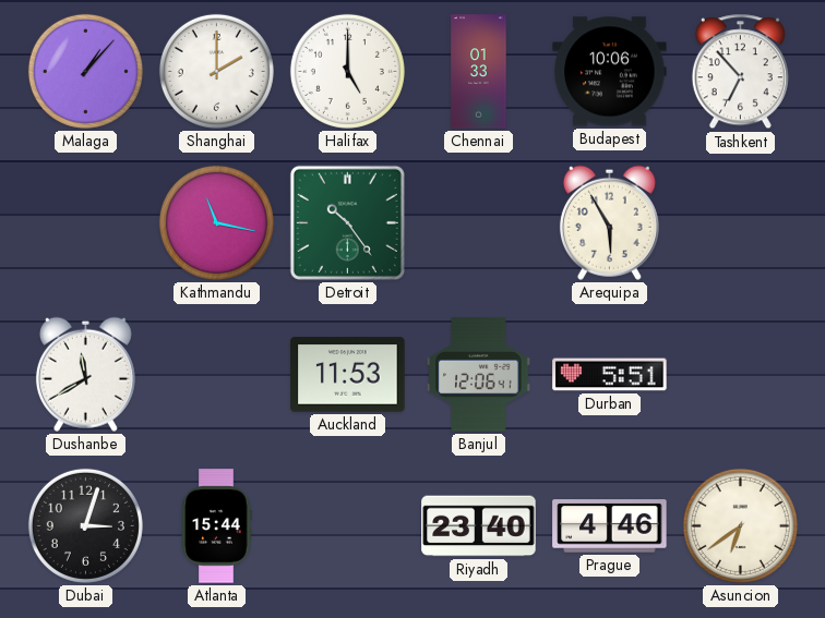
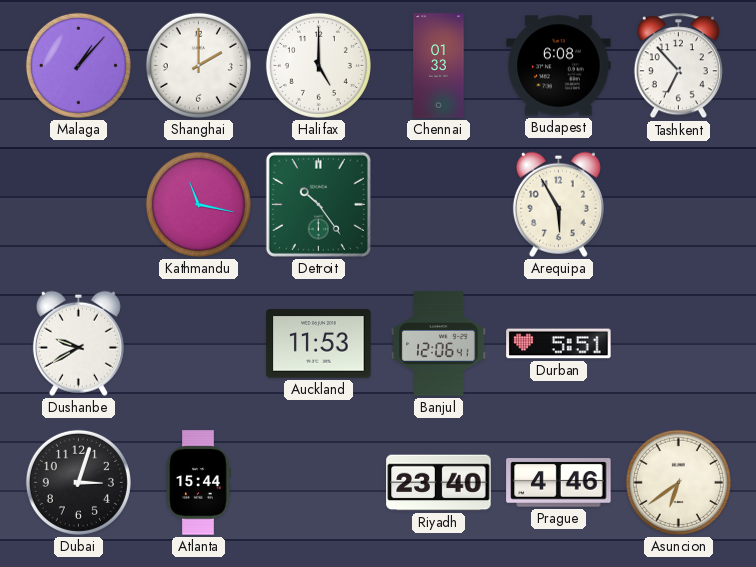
Budapest: 10:06 -> 6:08 (559, 66)
Dushanbe: 11:40 -> 9:40 (78, 343)
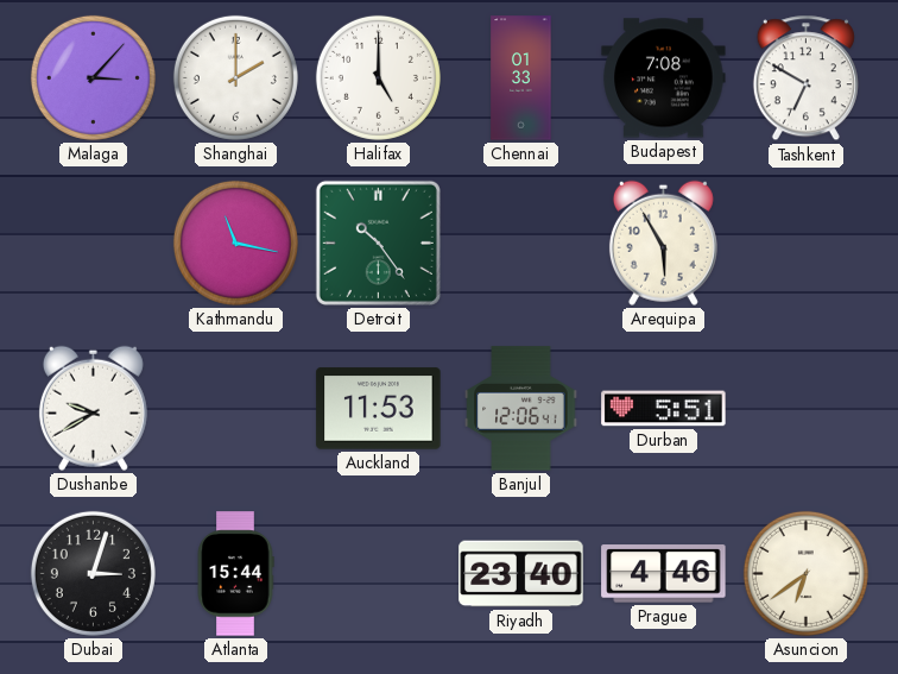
Malaga: 1:07 -> 3:07 (93, 77)
Budapest: 6:08 -> 7:08 (664, 78)
Tashkent: 6:53 -> 6:50 (805, 78)
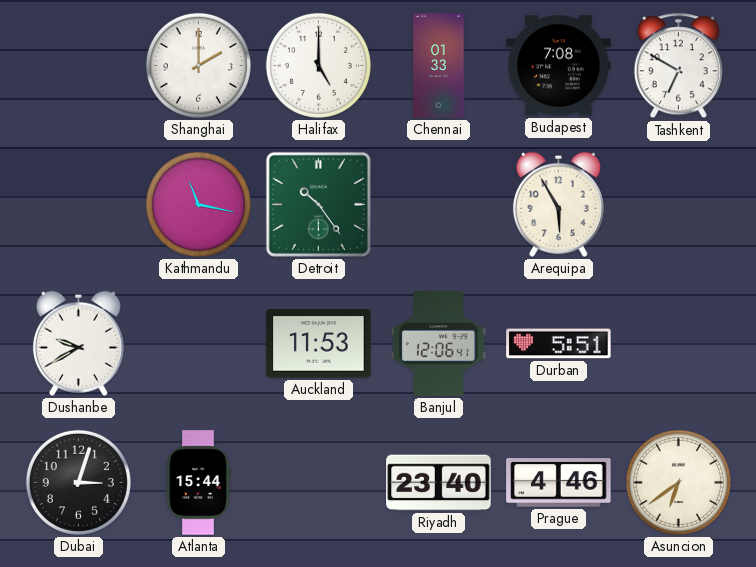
Malaga: 3:07 -> none (93, 77)
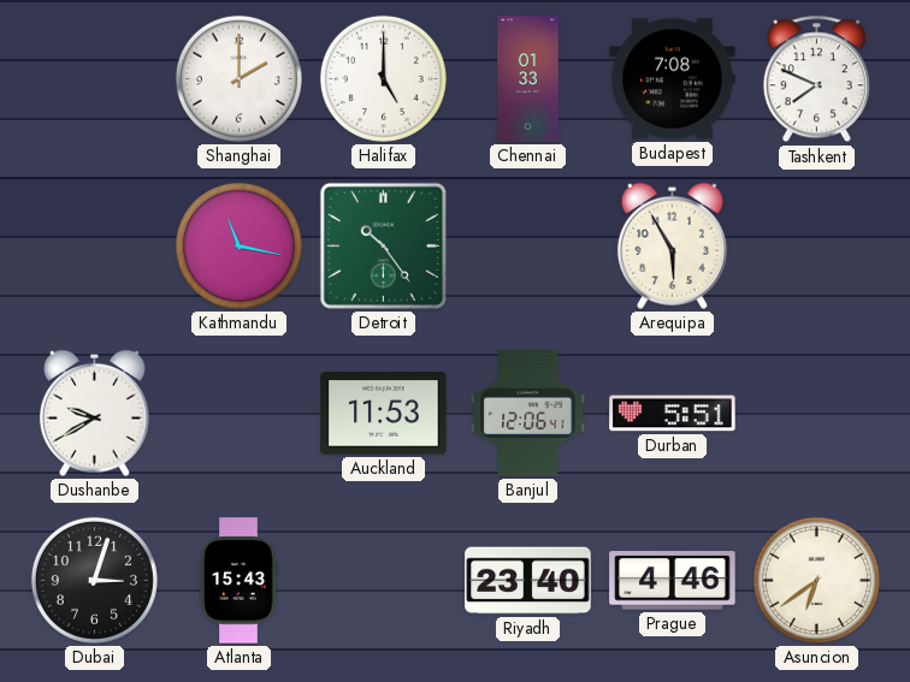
Tashkent: 6:50 -> 7:49 (816, 79)
Atlanta: 15:44 -> 15:43 (238, 581)
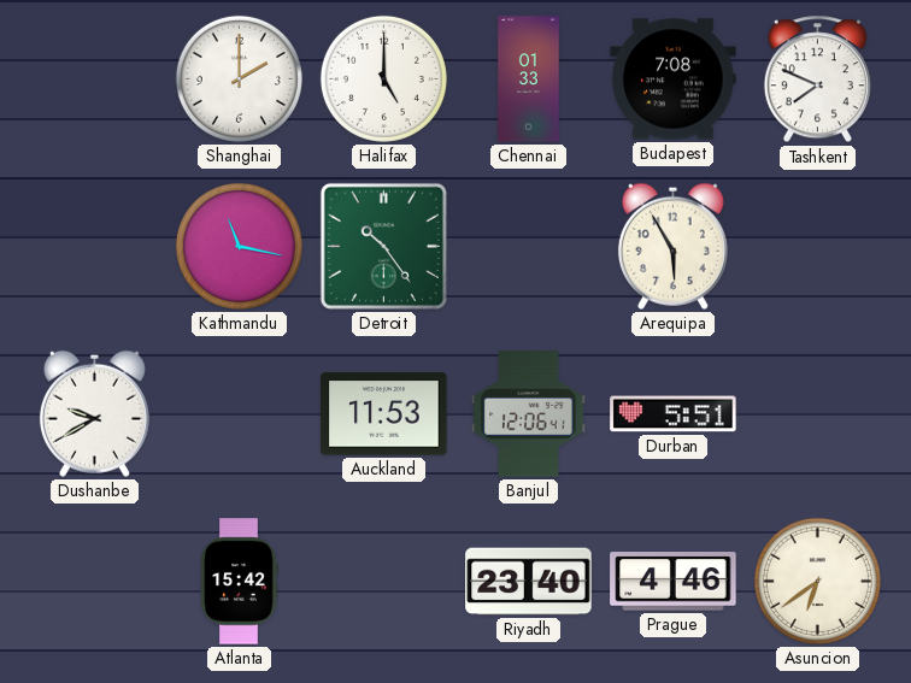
Dubai: 3:03 -> none (94, 580)
Atlanta: 15:43 -> 15:42 (239, 582)
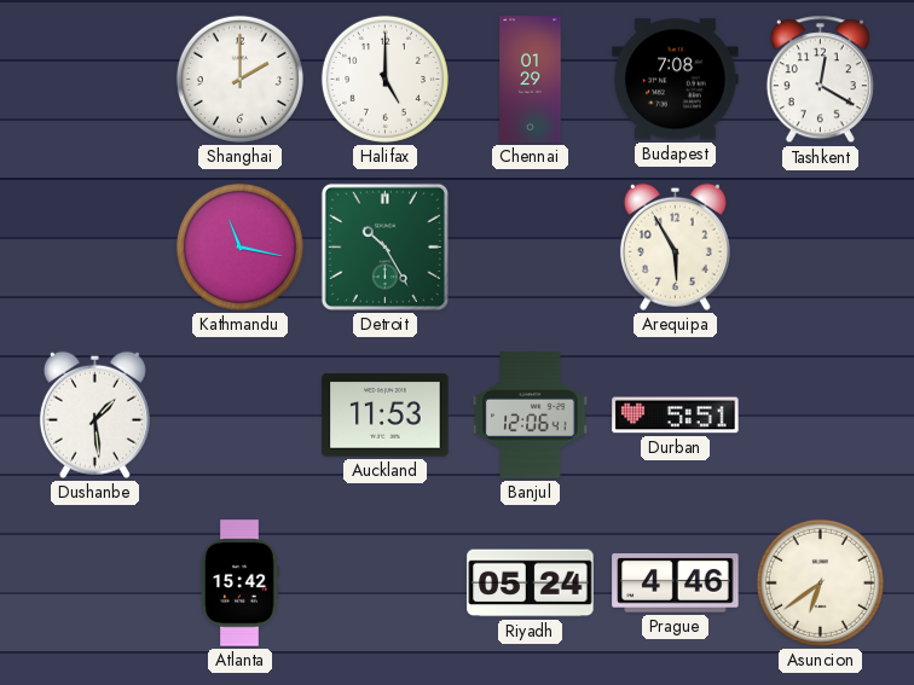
Chennai: 01:33 -> 01:29 (531, 80)
Tashkent: 7:49 -> 12:20 (820, 80)
Detroit: 10:24 -> 10:25 (384, 246)
Dushanbe: 9:40 -> 1:29 (94, 414)
Riyadh: 23:40 -> 05:24 (531, 584)
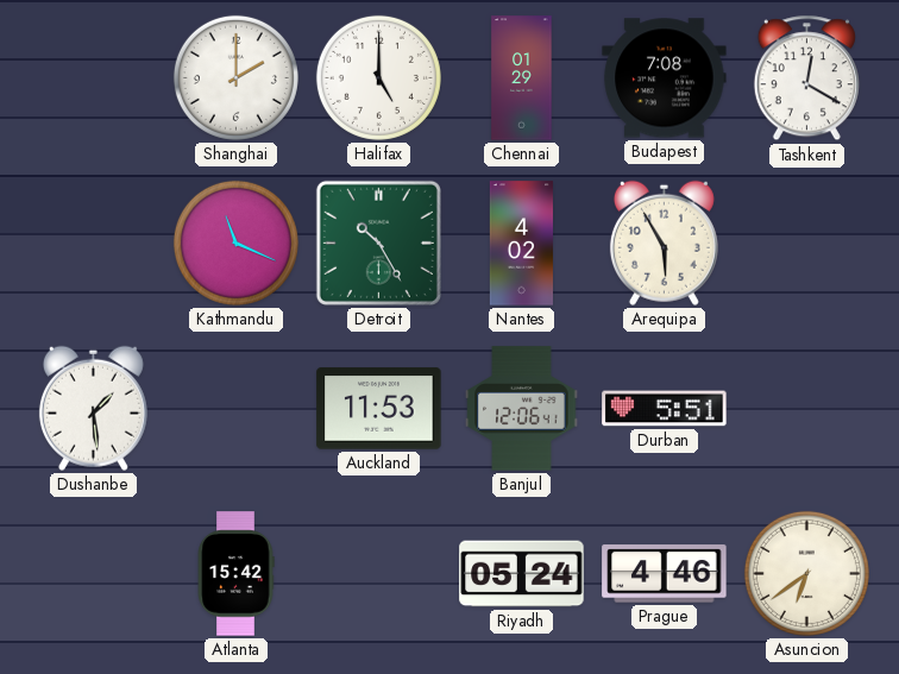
Kathmandu: 11:17 -> 11:19 (235, 242)
Nantes: none -> 4:02 (521, 244)
